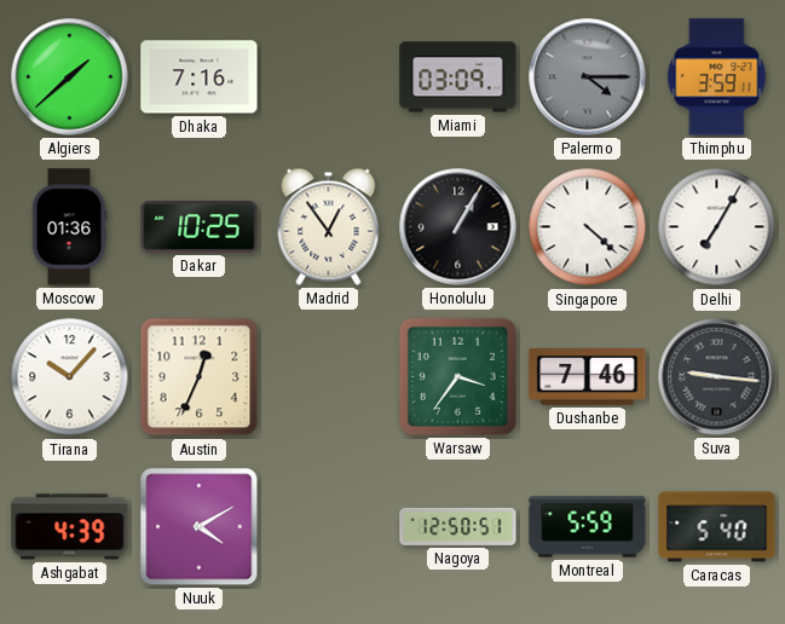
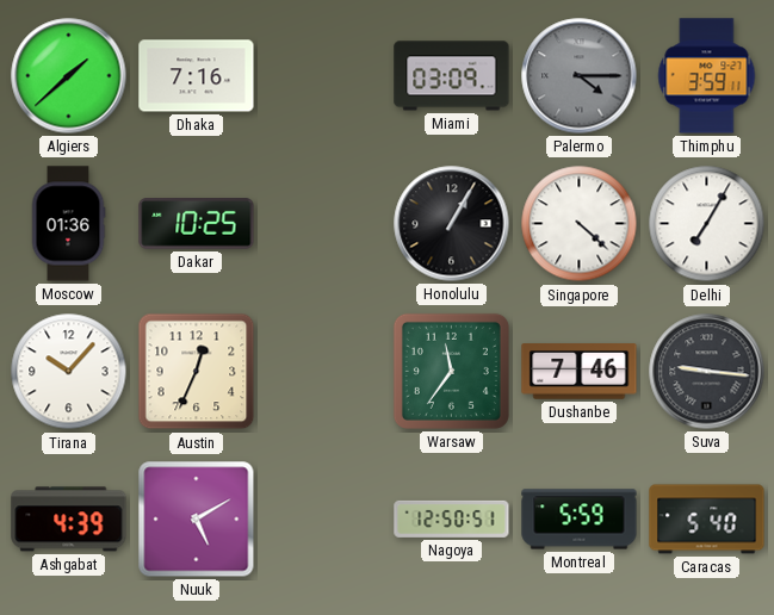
Madrid: 12:54 -> none (329, 226)
Warsaw: 3:36 -> 11:36 (451, 371)
Nuuk: 4:10 -> 5:10 (197, 520)
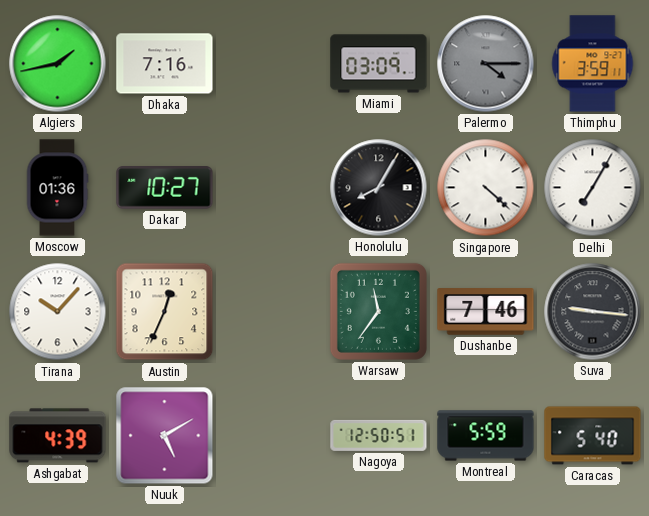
Algiers: 1:38 -> 1:43 (58, 64)
Dakar: 10:25 -> 10:27 (165, 188)
Honolulu: 1:05 -> 8:05 (379, 188)
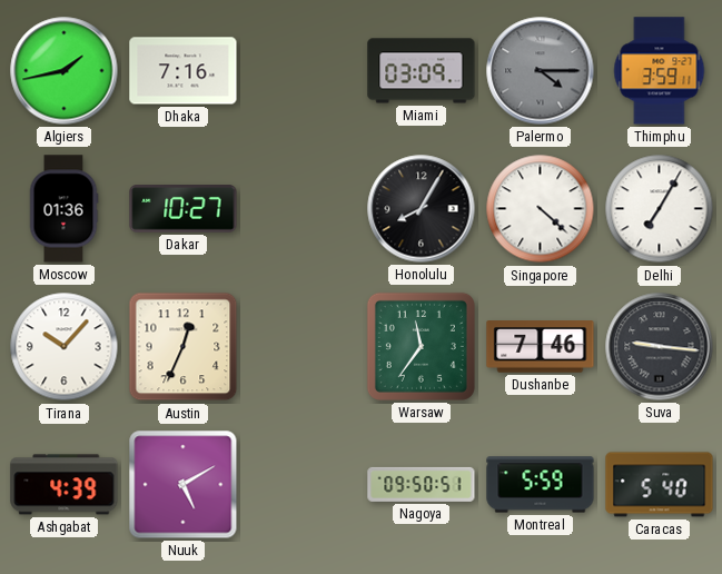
Nagoya: 12:50 -> 09:50 (422, 484)
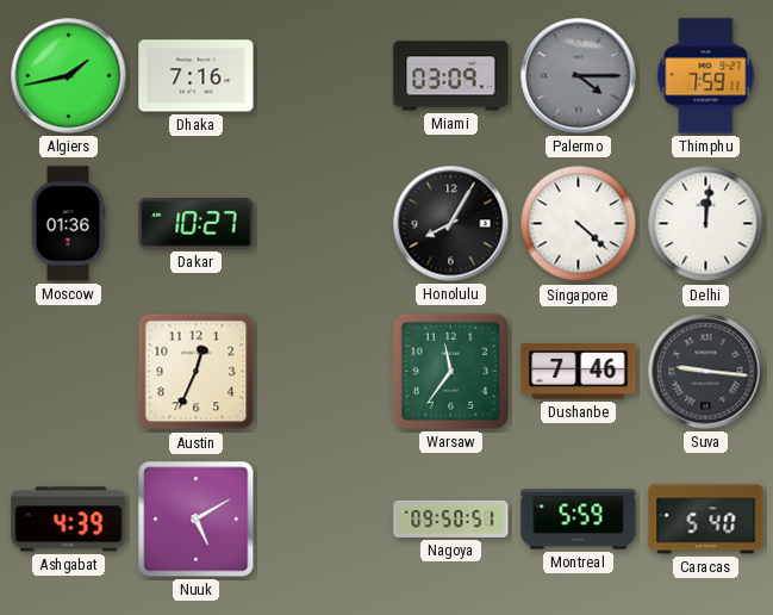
Thimphu: 3:59 -> 7:59 (706, 76)
Delhi: 7:05 -> 12:01 (706, 224)
Tirana: 10:07 -> none (65, 347)
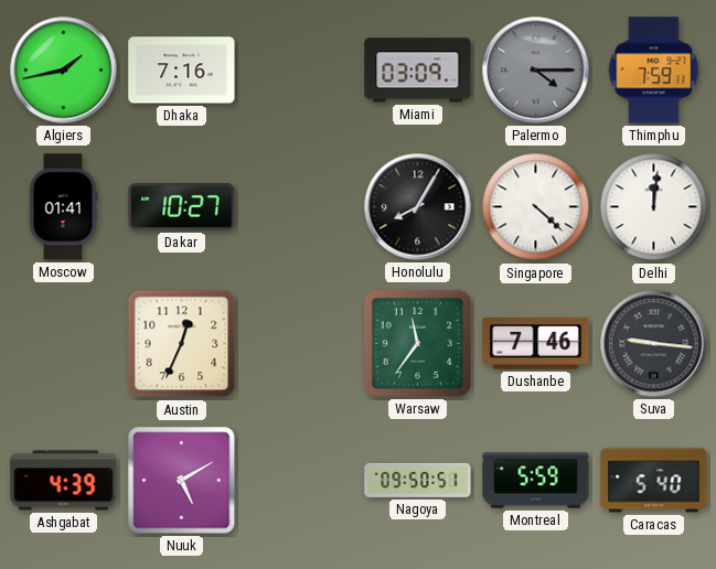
Moscow: 01:36 -> 01:41 (63, 207)
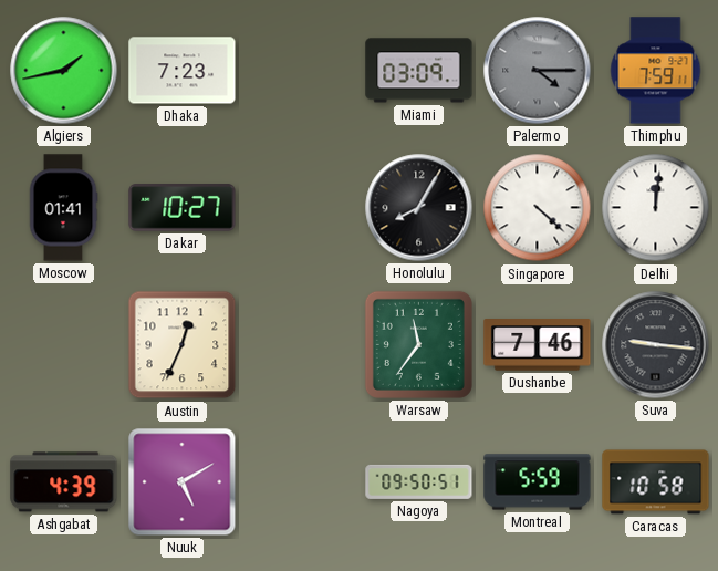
Dhaka: 7:16 -> 7:23 (183, 71)
Caracas: 5:40 -> 10:58 (656, 482)
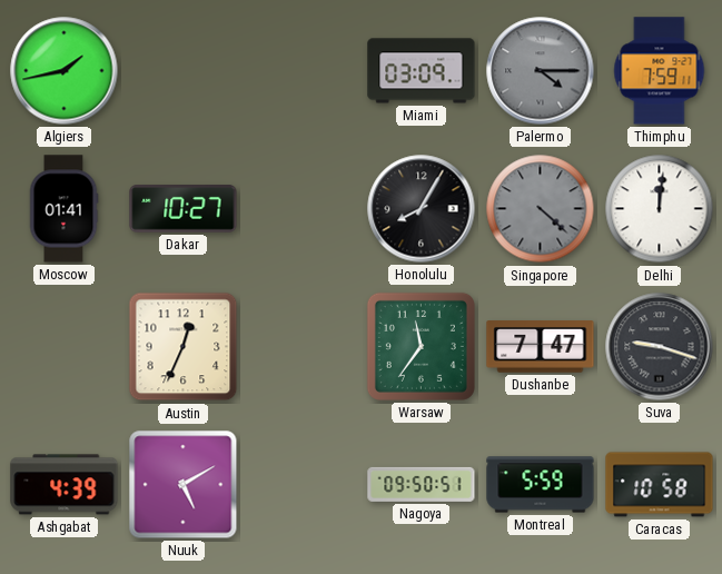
Dhaka: 7:23 -> none (183, 71)
Singapore dial: white -> grey (541, 209)
Dushanbe: 7:46 -> 7:47 (541, 347)
Suva: 9:16 -> 9:18 (660, 347)
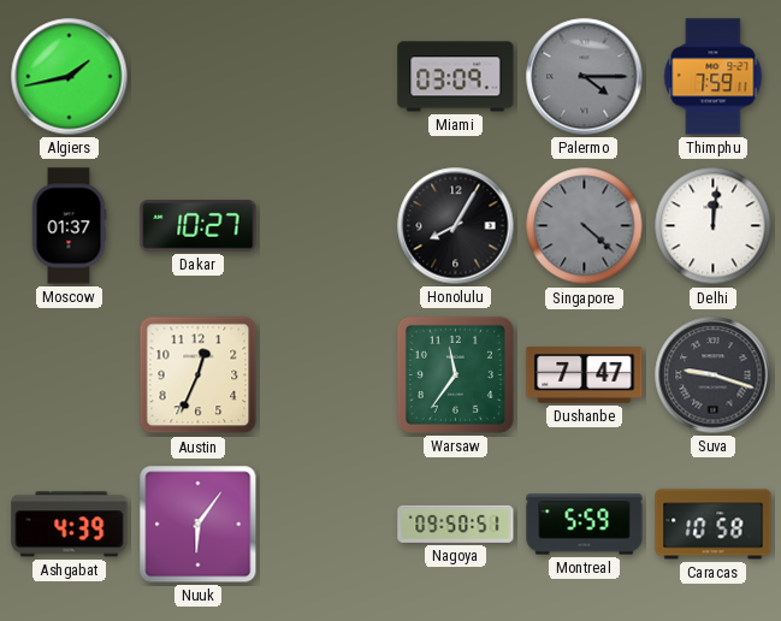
Moscow: 01:41 -> 01:37 (69, 226)
Nuuk: 5:10 -> 6:06 (199, 525)
